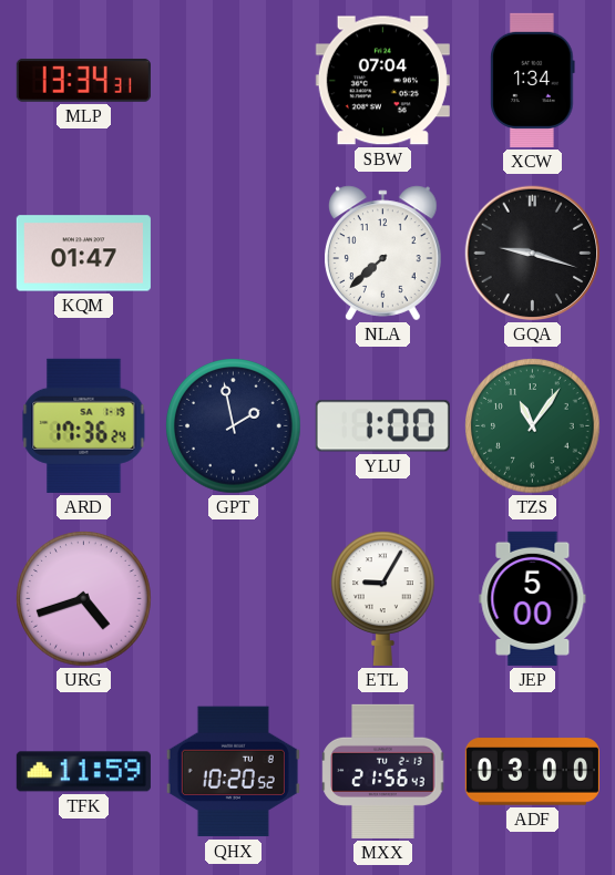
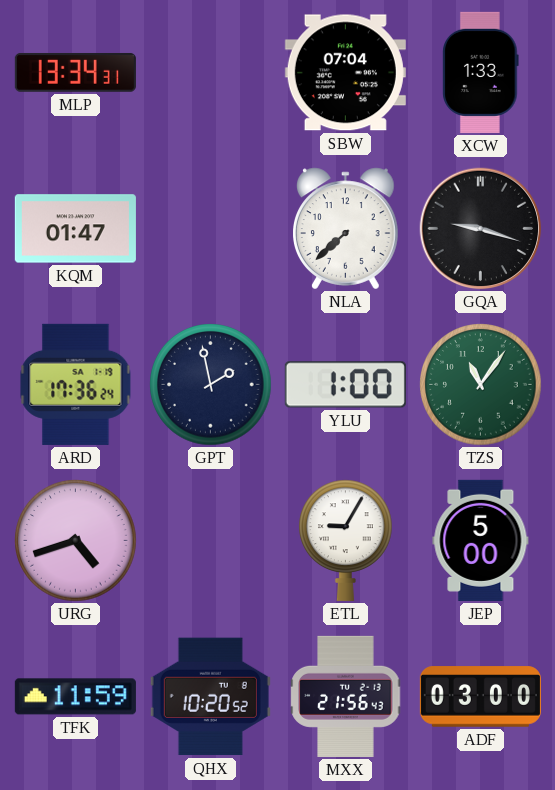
XCW: 1:34 -> 1:33 (481, 72)
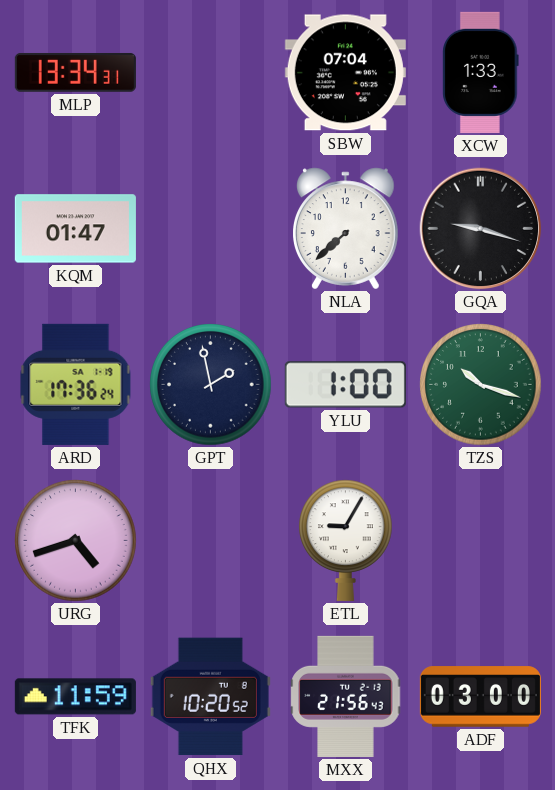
TZS: 11:06 -> 10:18 (481, 385)
JEP: 5:00 -> none (481, 540)
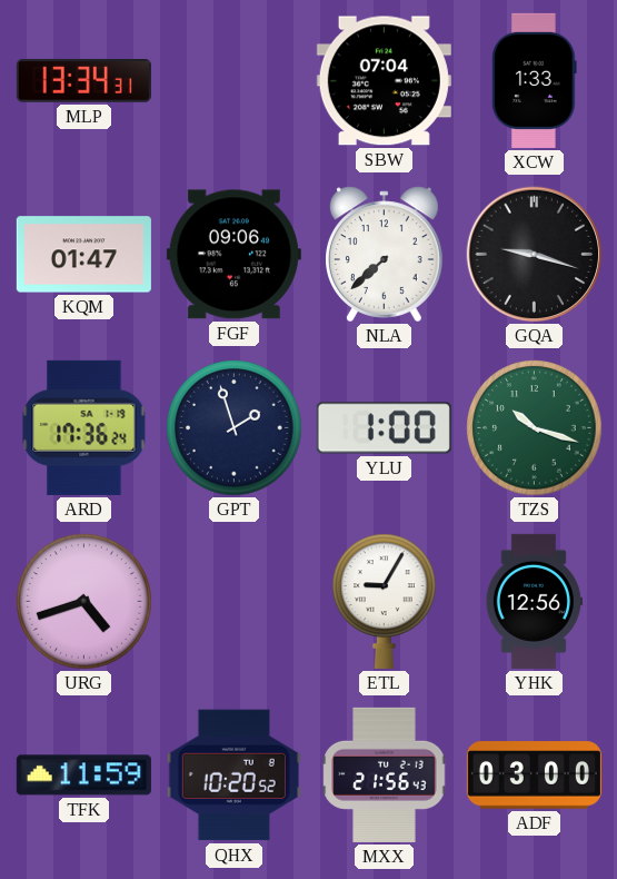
FGF: none -> 09:06 (233, 255)
GPT: 1:58 -> 1:57 (235, 428)
YHK: none -> 12:56 (534, 601)
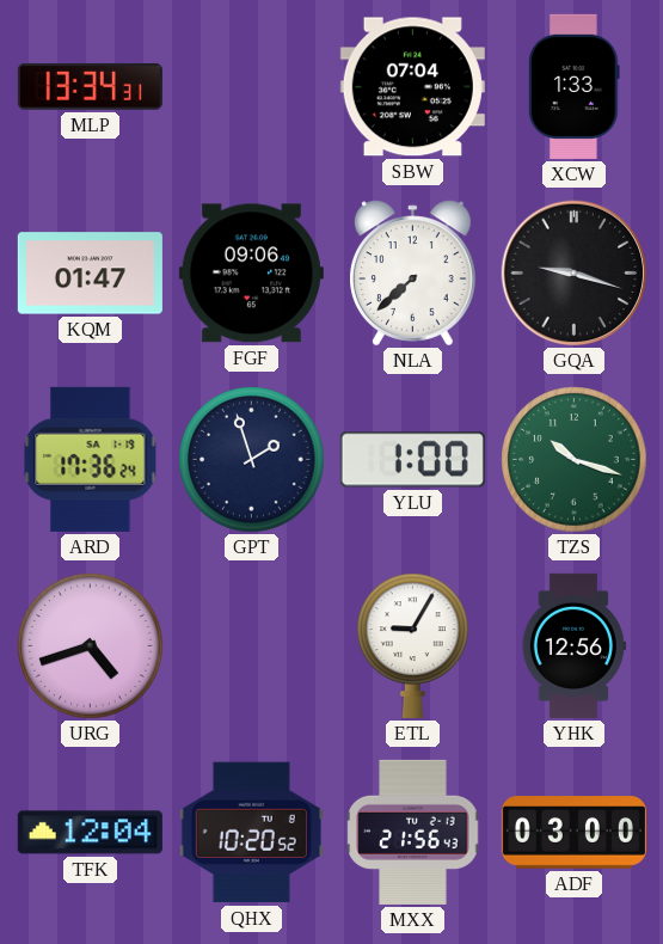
TFK: 11:59 -> 12:04 (90, 833)
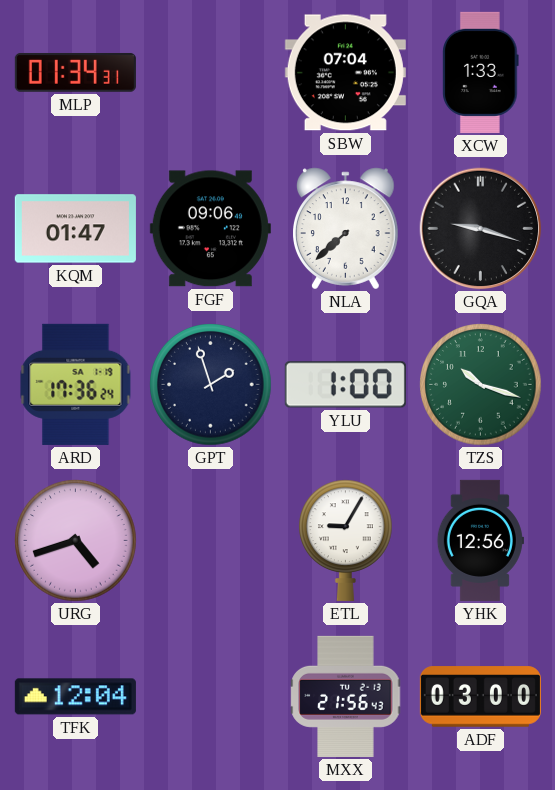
MLP: 13:34 -> 01:34 (75, 72)
QHX: 10:20 -> none (251, 833)
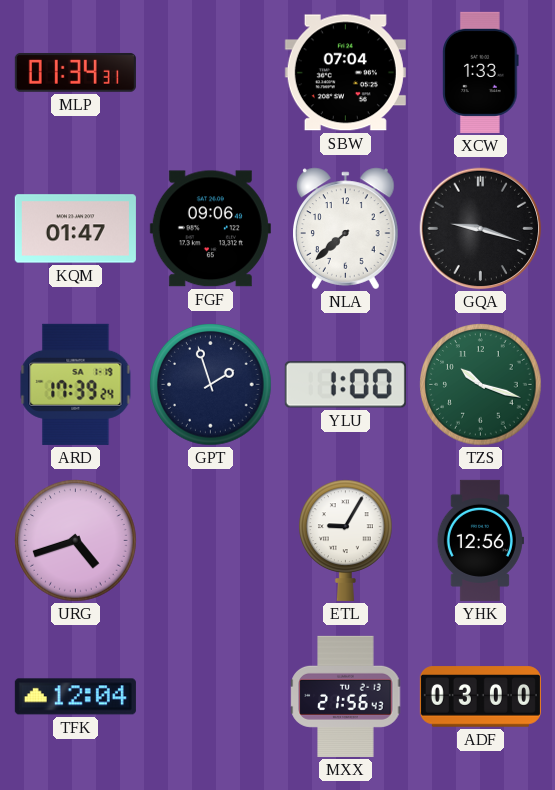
ARD: 17:36 -> 17:39 (76, 384)
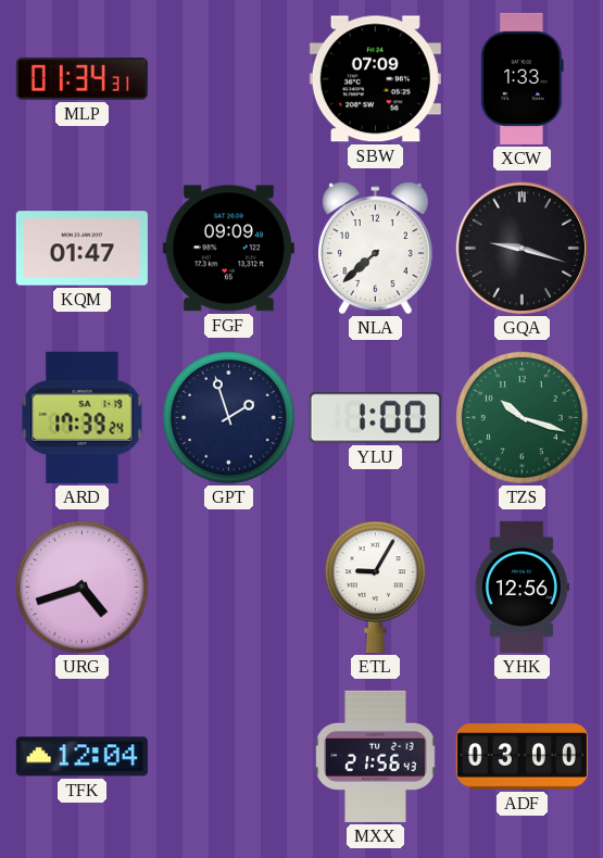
SBW: 07:04 -> 07:09 (375, 79)
FGF: 09:06 -> 09:09 (228, 249)
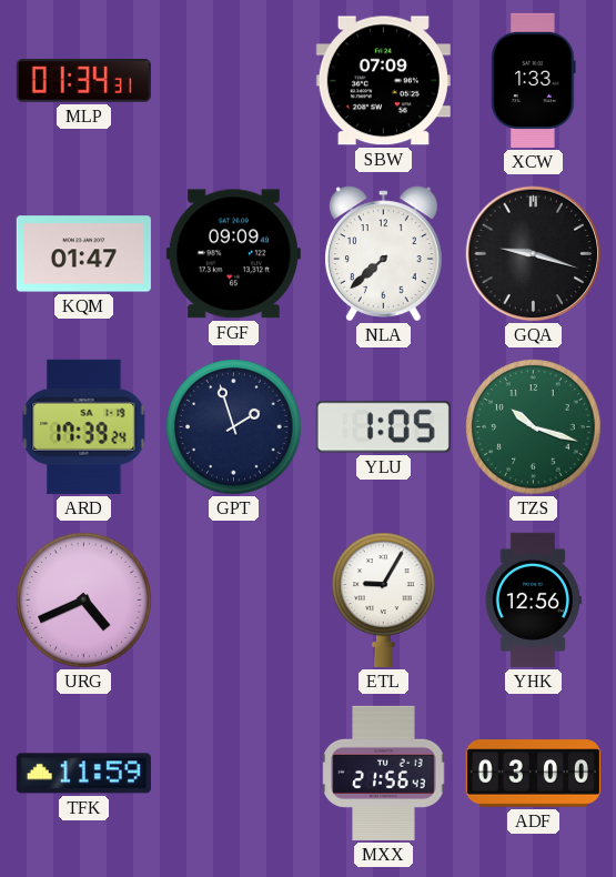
YLU: 1:00 -> 1:05 (383, 427)
URG: 4:42 -> 4:41 (84, 601)
TFK: 12:04 -> 11:59 (83, 774)
